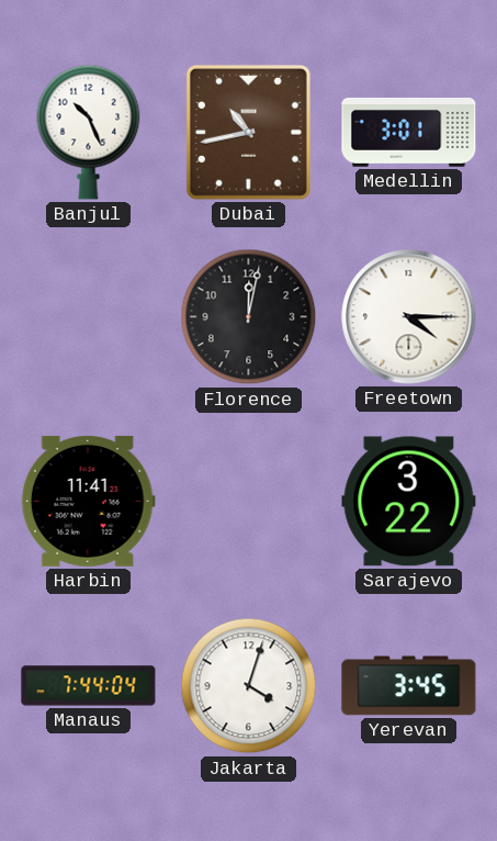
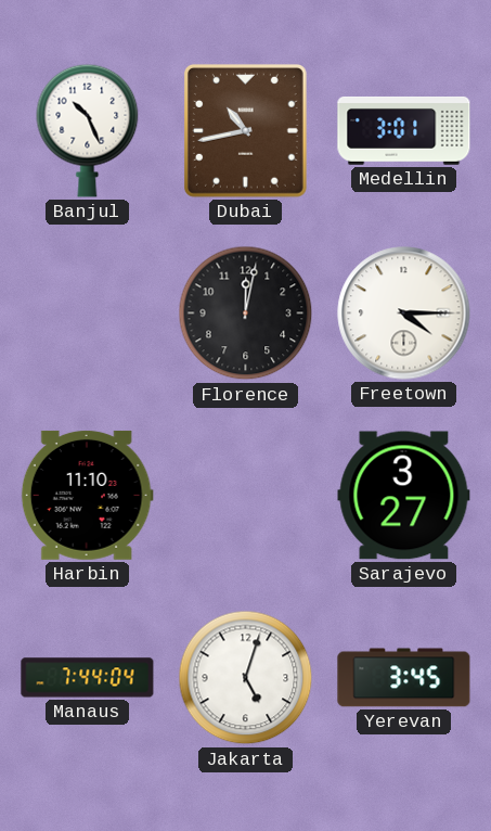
Harbin: 11:41 -> 11:10 (87, 495)
Sarajevo: 3:22 -> 3:27 (404, 496)
Jakarta: 4:03 -> 5:03 (246, 678)
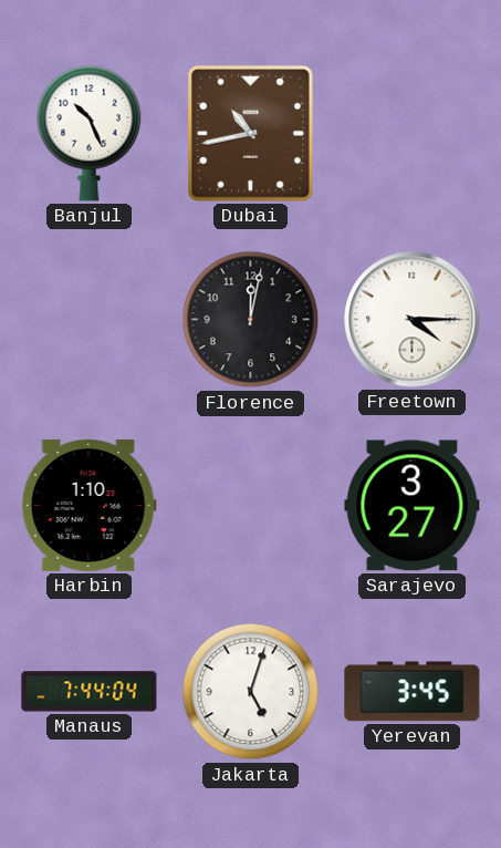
Medellin: 3:01 -> none (404, 130)
Harbin: 11:10 -> 1:10 (88, 505)
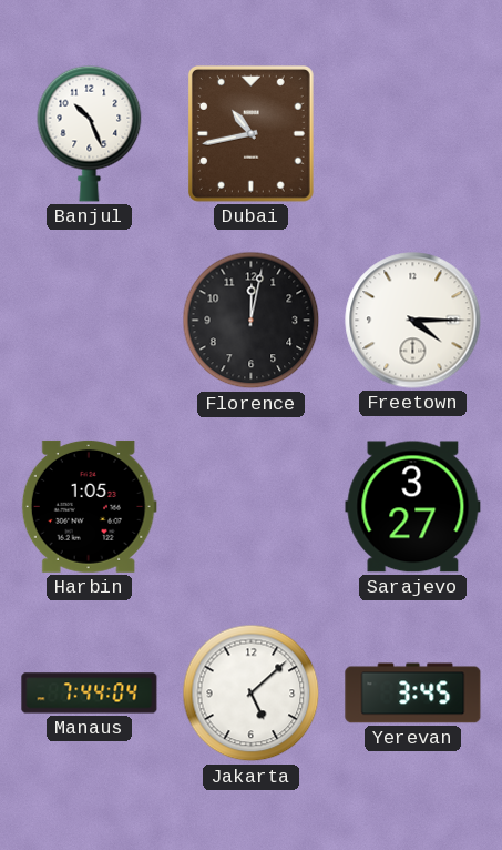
Harbin: 1:10 -> 1:05 (89, 506)
Jakarta: 5:03 -> 5:08 (252, 694)
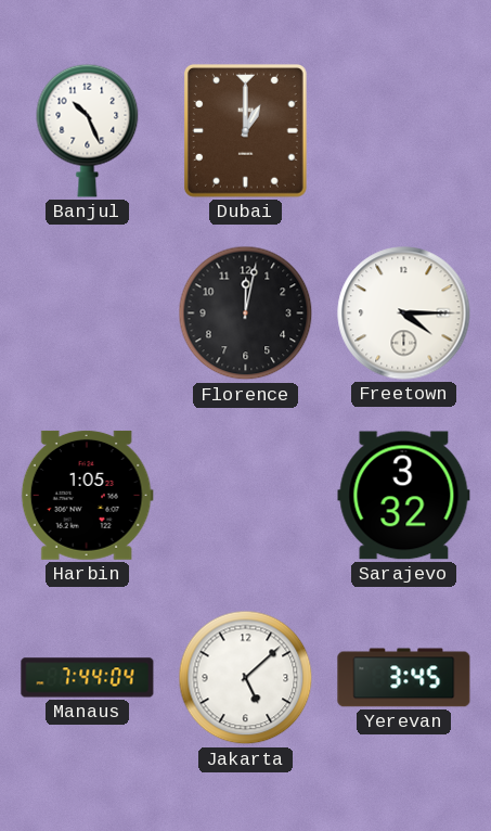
Dubai: 10:43 -> 1:00 (245, 130)
Sarajevo: 3:27 -> 3:32 (404, 496)
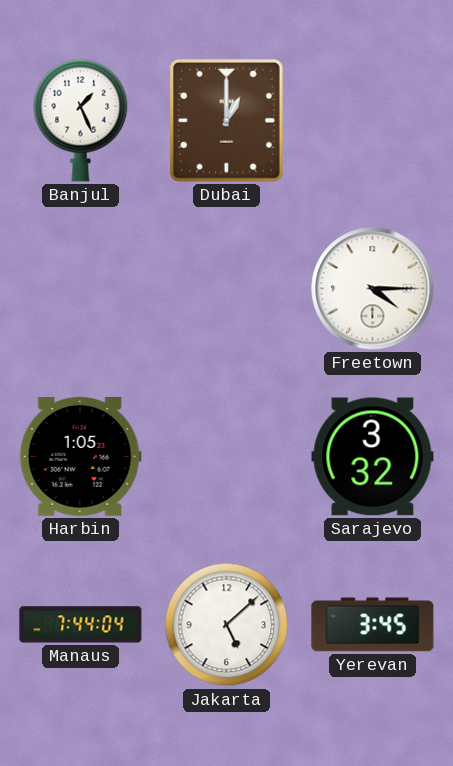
Banjul: 10:26 -> 1:26 (81, 120)
Florence: 12:02 -> none (246, 314)
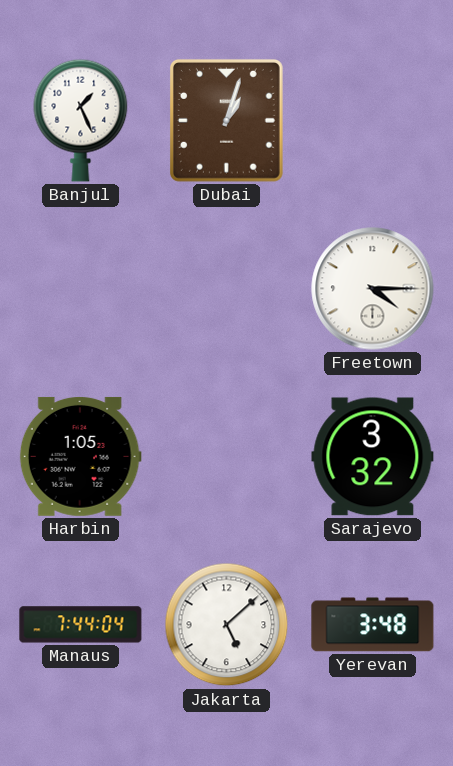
Dubai: 1:00 -> 1:03 (226, 120)
Yerevan: 3:45 -> 3:48 (373, 625)
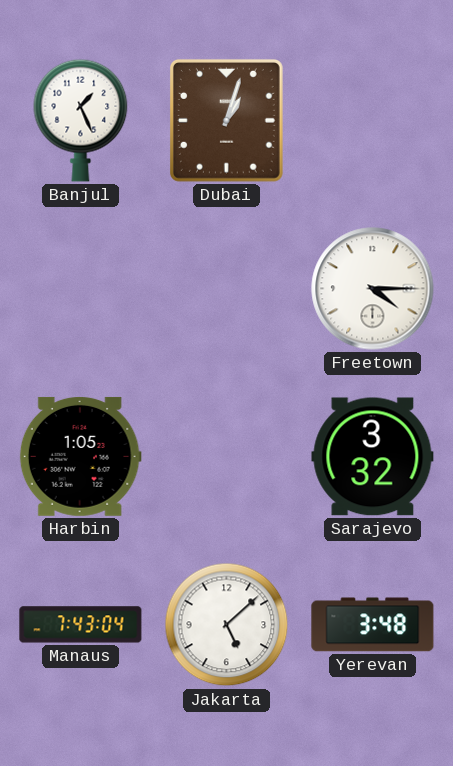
Manaus: 7:44 -> 7:43 (81, 625)
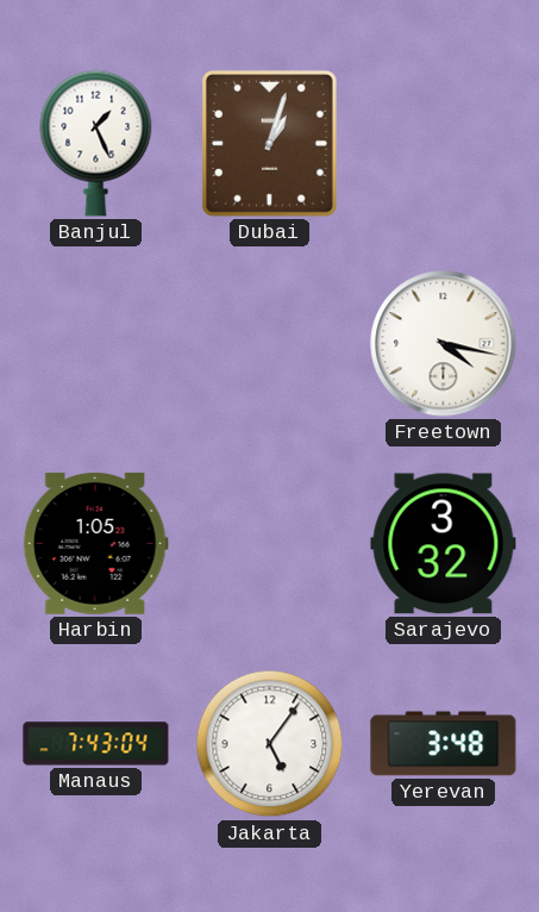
Freetown: 4:15 -> 4:17 (444, 344)
Jakarta: 5:08 -> 5:06 (270, 744)
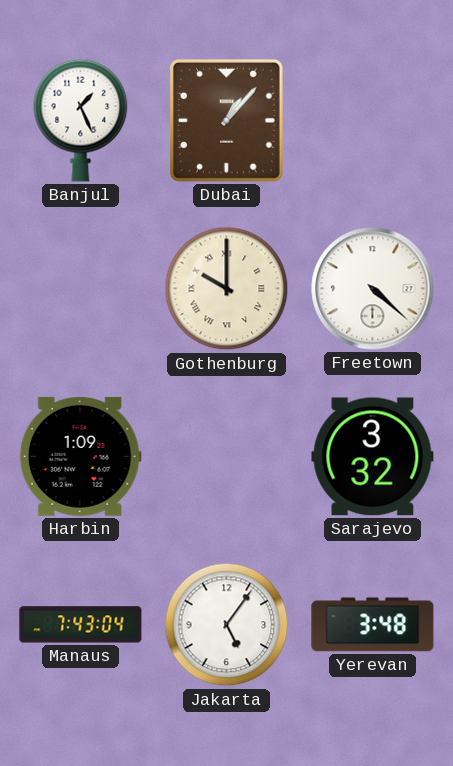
Dubai: 1:03 -> 1:07 (226, 120)
Gothenburg: none -> 10:00 (227, 289)
Freetown: 4:17 -> 4:22 (373, 289)
Harbin: 1:05 -> 1:09 (80, 456)
